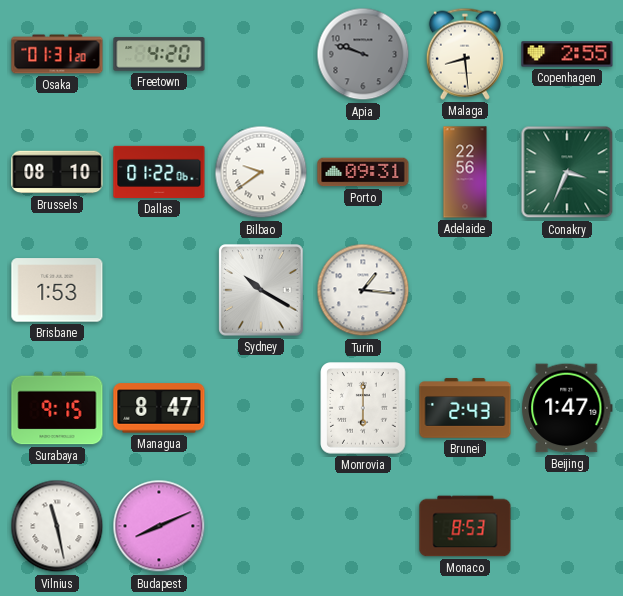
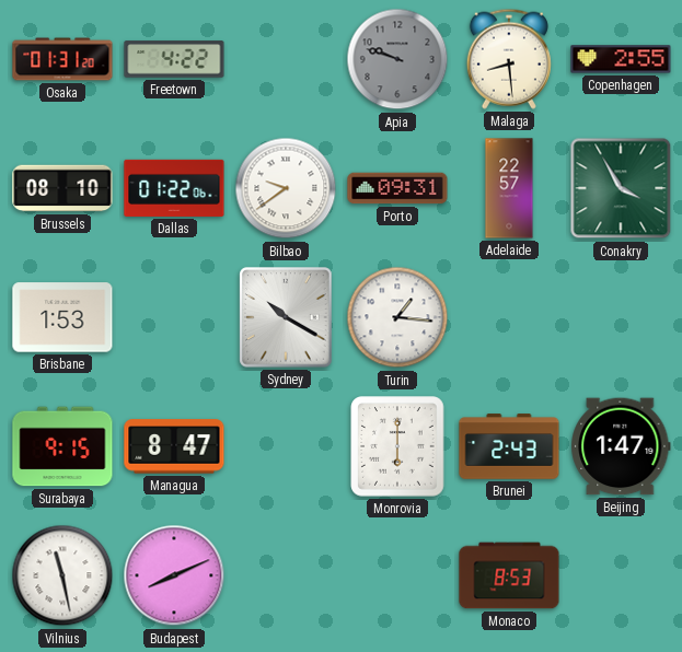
Freetown: 4:20 -> 4:22 (174, 59)
Adelaide: 22:56 -> 22:57 (509, 188)
Conakry: 3:34 -> 3:55 (621, 188)
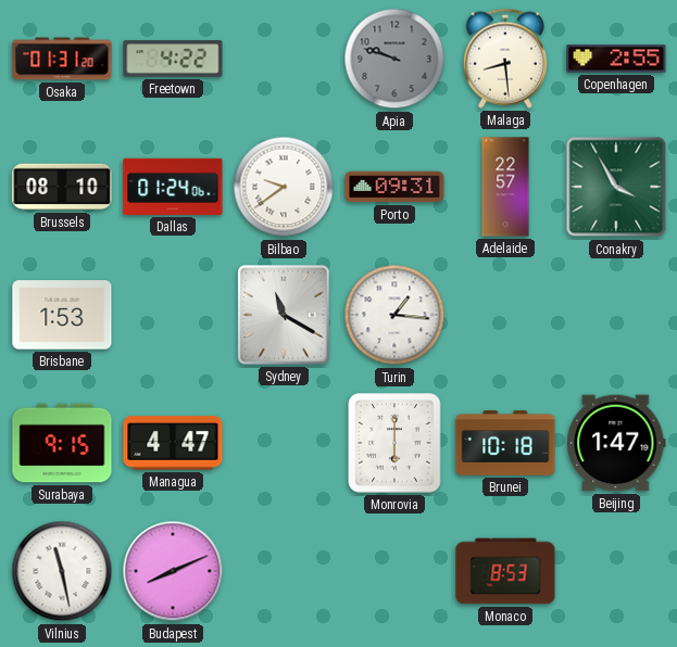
Dallas: 01:22 -> 01:24 (173, 187)
Sydney: 10:20 -> 11:20 (284, 315)
Managua: 8:47 -> 4:47 (173, 443)
Brunei: 2:43 -> 10:18 (505, 443)
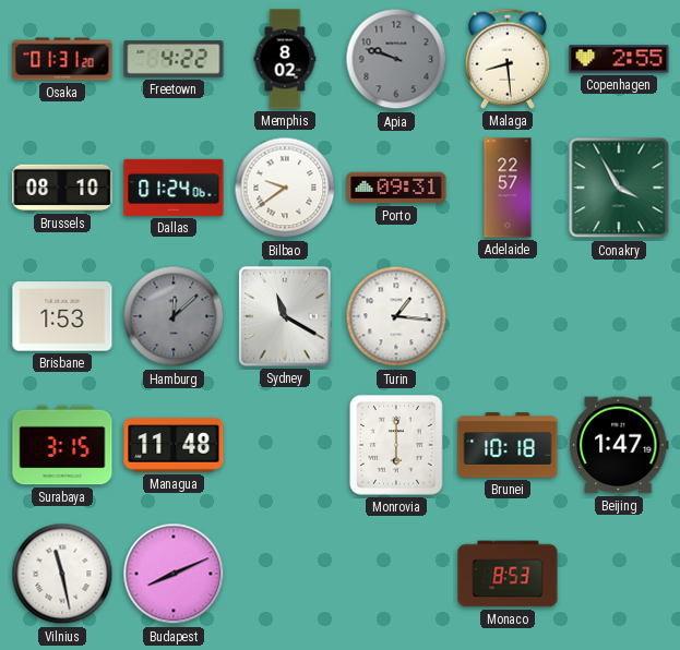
Memphis: none -> 8:02 (285, 59)
Hamburg: none -> 12:08 (174, 316)
Surabaya: 9:15 -> 3:15 (62, 445)
Managua: 4:47 -> 11:48 (174, 445)
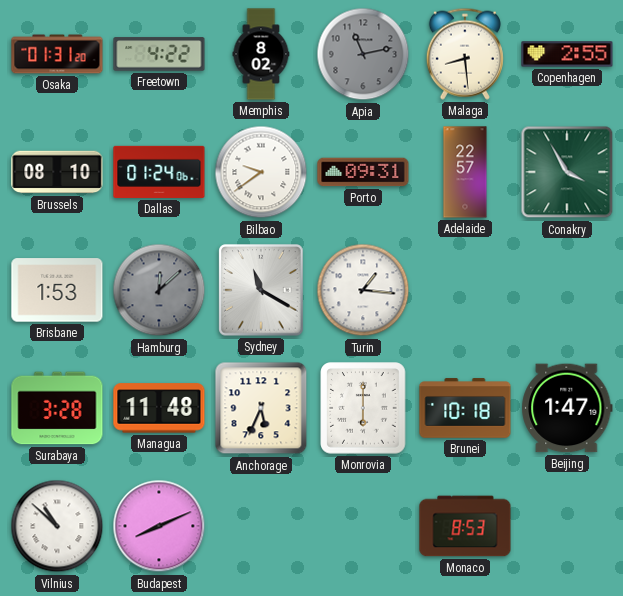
Apia: 9:48 -> 11:13 (363, 54)
Surabaya: 3:15 -> 3:28 (57, 408)
Anchorage: none -> 5:34 (261, 408)
Vilnius: 11:28 -> 10:52 (57, 526)
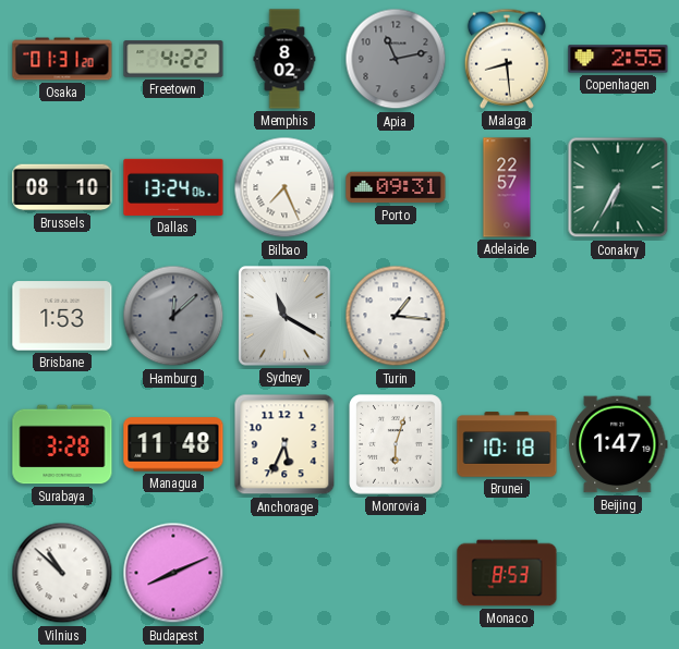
Dallas: 01:24 -> 13:24 (173, 187)
Bilbao: 9:39 -> 7:26 (284, 187)
Conakry: 3:55 -> 6:35 (618, 187)
Monrovia: 6:00 -> 6:03 (396, 444)
